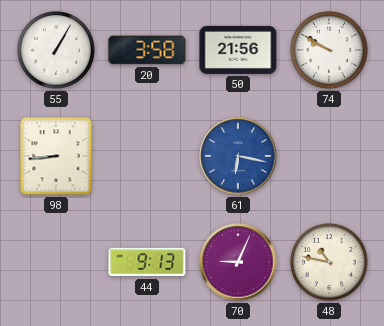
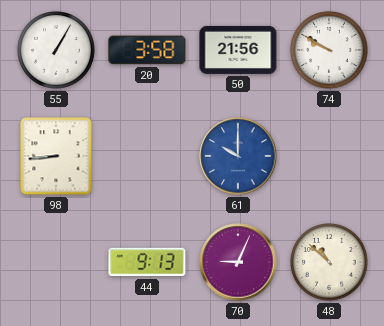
61: 6:17 -> 10:00 (238, 156)
48: 10:47 -> 10:52 (329, 262)
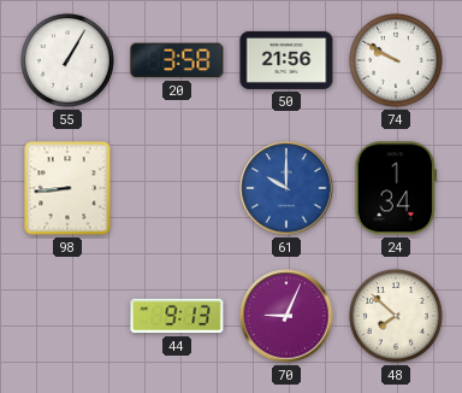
24: none -> 1:34 (395, 188)
48: 10:52 -> 7:52 (396, 316)
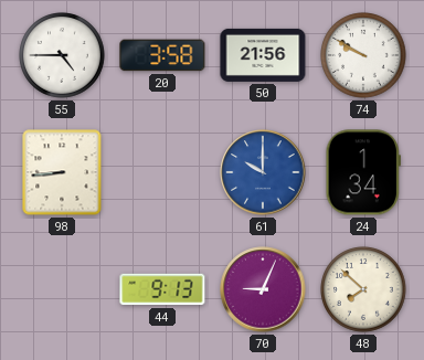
55: 1:05 -> 4:45 (62, 55)
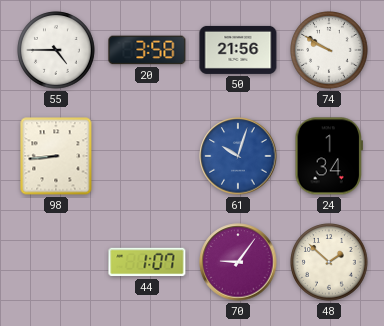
61: 10:00 -> 10:03 (238, 156)
44: 9:13 -> 1:07 (147, 262)
70: 9:04 -> 9:06 (238, 262)
48: 7:52 -> 1:52 (329, 262)
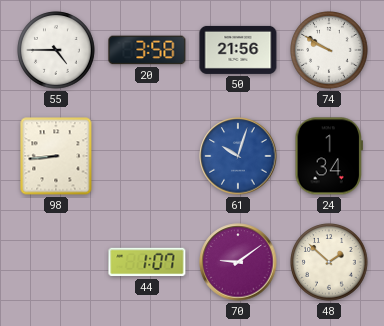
70: 9:06 -> 9:09 (238, 262)
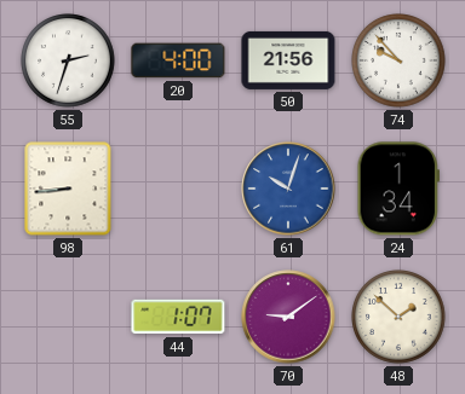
55: 4:45 -> 2:33 (68, 60)
20: 3:58 -> 4:00 (178, 60)
74: 9:50 -> 9:53 (398, 60)
